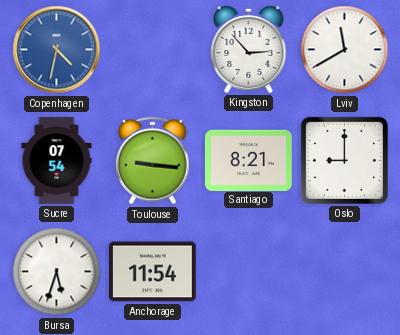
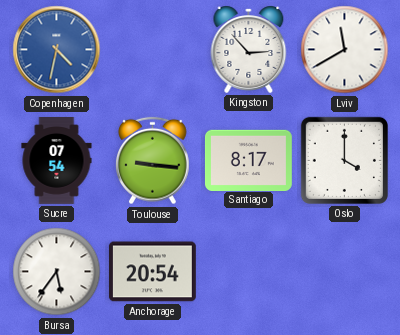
Santiago: 8:21 -> 8:17 (248, 160)
Oslo: 9:00 -> 4:00 (344, 160)
Bursa: 5:33 -> 5:36 (57, 272)
Anchorage: 11:54 -> 20:54 (152, 272)
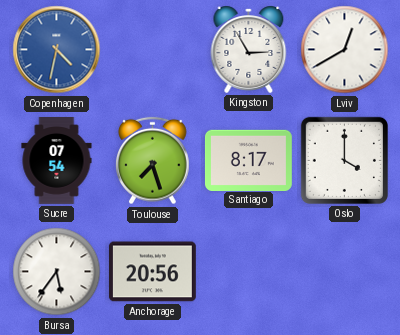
Kingston: 2:53 -> 2:55 (249, 49)
Lviv: 11:40 -> 12:40 (345, 50)
Toulouse: 9:16 -> 7:27 (153, 161)
Anchorage: 20:54 -> 20:56 (152, 272)
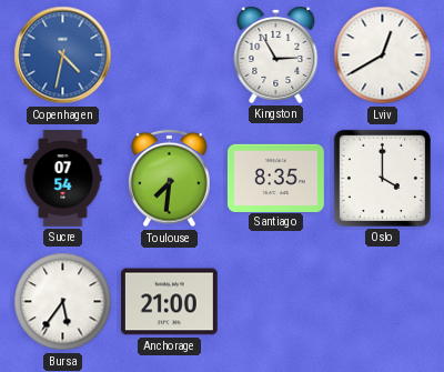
Toulouse: 7:27 -> 7:31 (170, 179)
Santiago: 8:17 -> 8:35 (275, 178)
Anchorage: 20:56 -> 21:00 (169, 302)
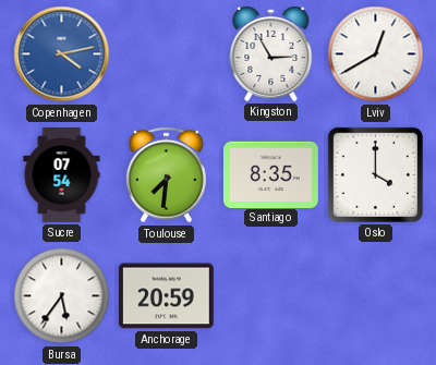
Copenhagen: 4:32 -> 4:13 (62, 54)
Anchorage: 21:00 -> 20:59 (166, 296)
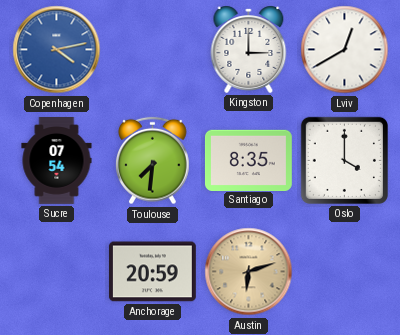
Kingston: 2:55 -> 3:00 (249, 49)
Bursa: 5:36 -> none (62, 296)
Austin: none -> 6:12 (249, 272)
